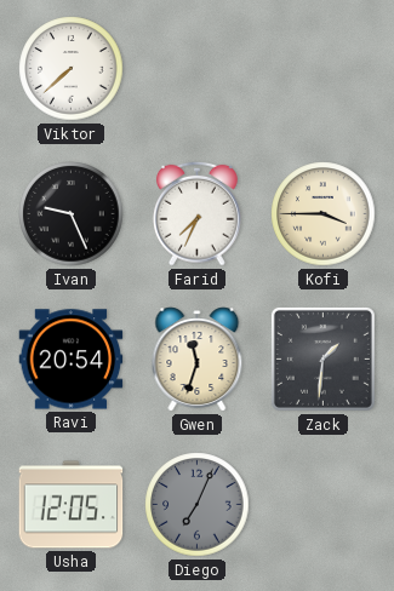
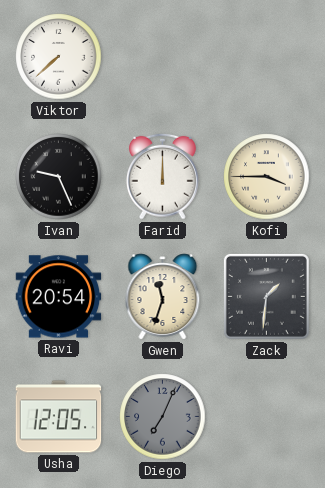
Farid: 7:34 -> 12:00 (163, 176)
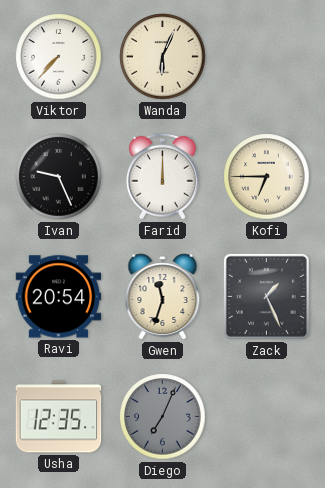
Viktor: 7:38 -> 7:37 (59, 57)
Wanda: none -> 6:04 (163, 57)
Kofi: 3:45 -> 6:45 (267, 177)
Zack: 1:31 -> 1:26 (266, 296)
Usha: 12:05 -> 12:35 (59, 417)
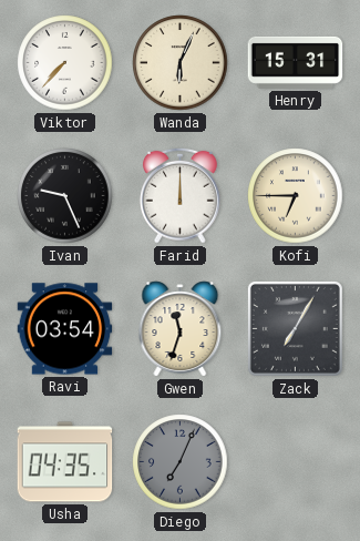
Henry: none -> 15:31 (296, 62)
Ravi: 20:54 -> 03:54 (65, 329)
Zack: 1:26 -> 7:05 (295, 328)
Usha: 12:35 -> 04:35 (65, 462)
